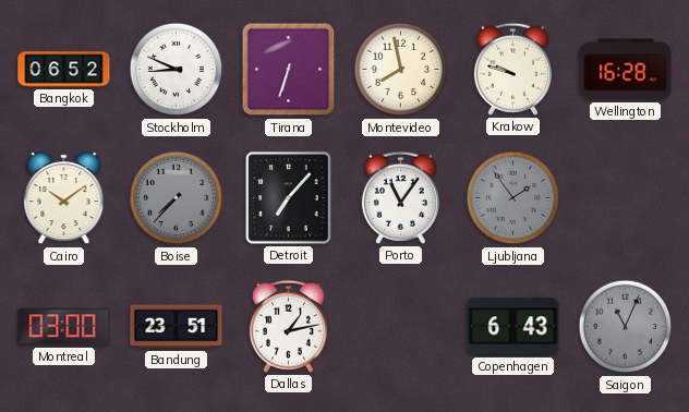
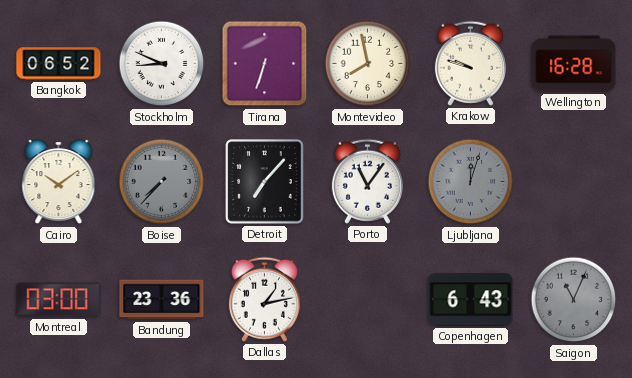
Ljubljana: 1:54 -> 12:03 (471, 182)
Bandung: 23:51 -> 23:36 (162, 300)
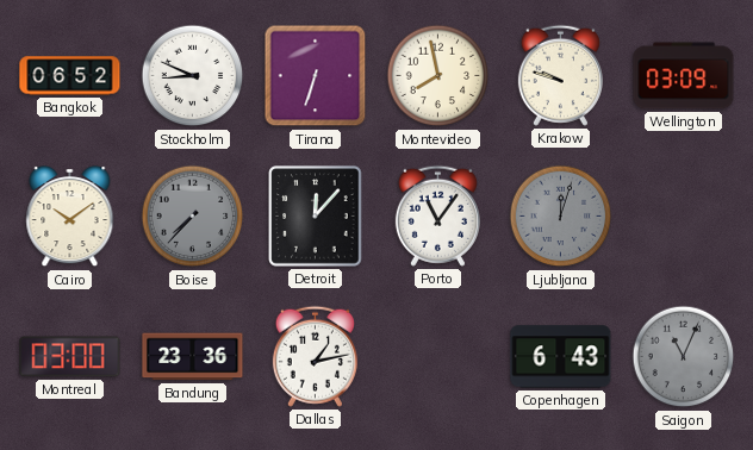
Wellington: 16:28 -> 03:09 (684, 76)
Detroit: 7:07 -> 12:07 (316, 217)
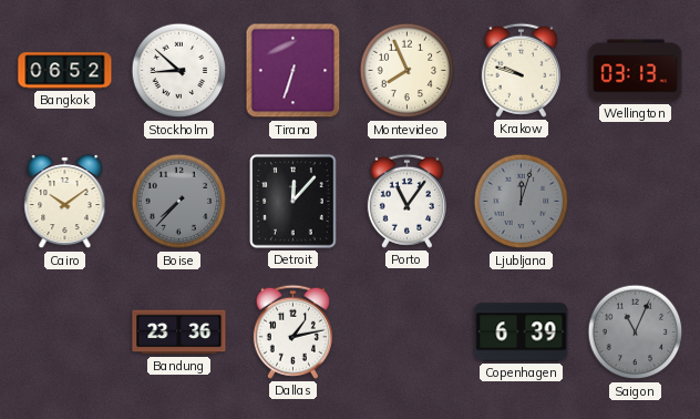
Stockholm: 8:49 -> 8:52 (179, 71)
Montevideo: 7:58 -> 7:56 (408, 71)
Wellington: 03:09 -> 03:13 (636, 71)
Montreal: 03:00 -> none (70, 357)
Copenhagen: 6:43 -> 6:39 (522, 333)
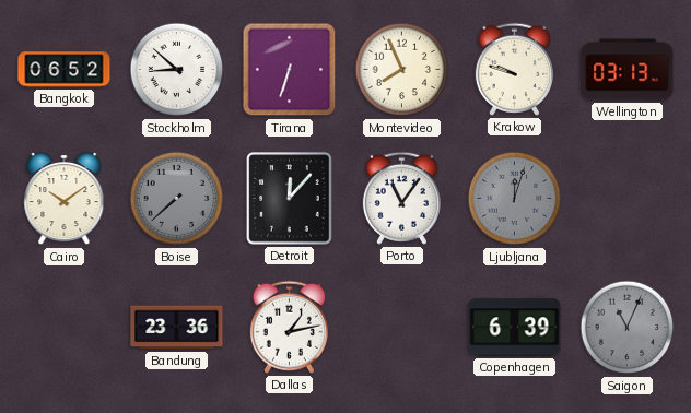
Boise: 7:37 -> 7:38 (177, 199)
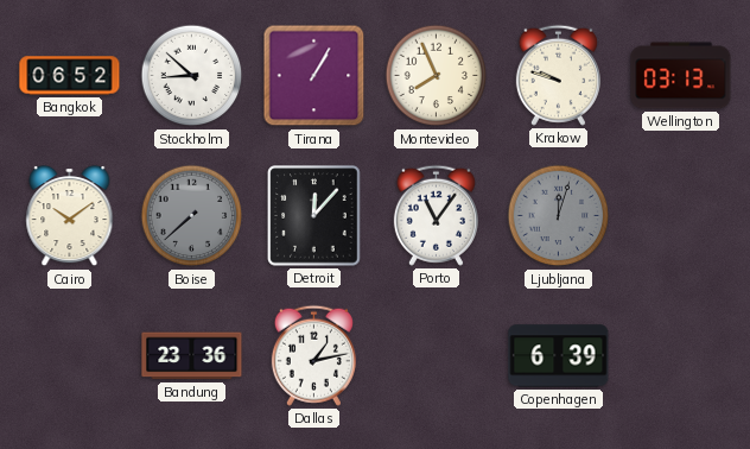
Tirana: 6:33 -> 1:05 (314, 76)
Saigon: 11:04 -> none (628, 328)
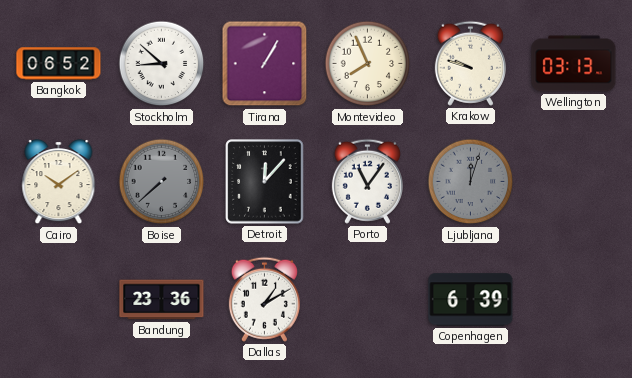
Dallas: 1:13 -> 1:10 (264, 299)
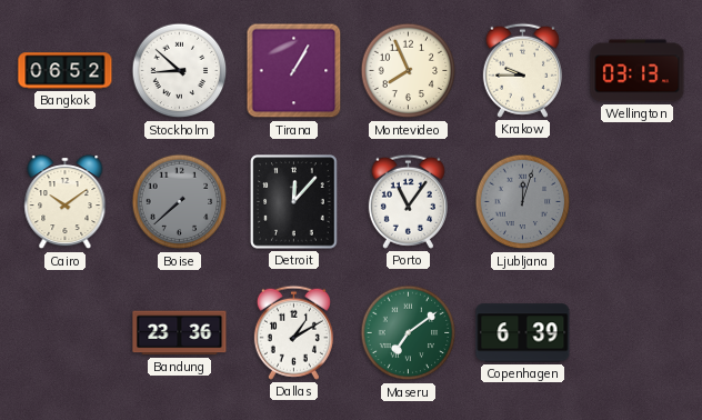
Krakow: 9:48 -> 9:45 (522, 70)
Maseru: none -> 7:09 (409, 333)
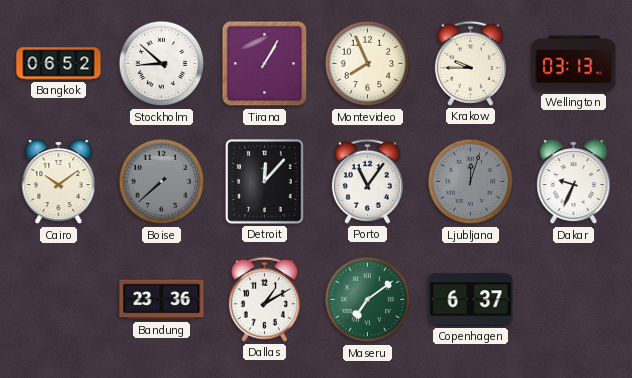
Dakar: none -> 9:34 (574, 183)
Copenhagen: 6:39 -> 6:37 (471, 300)
